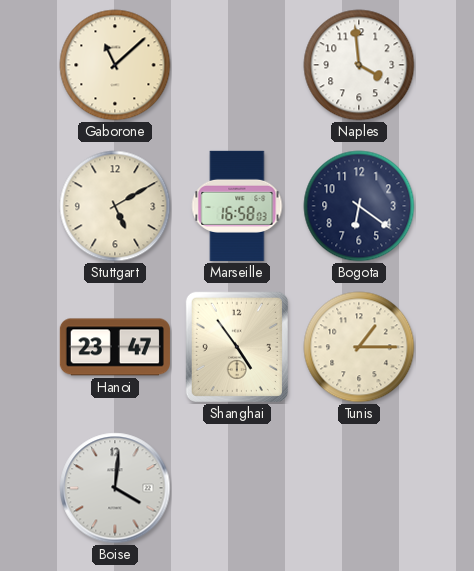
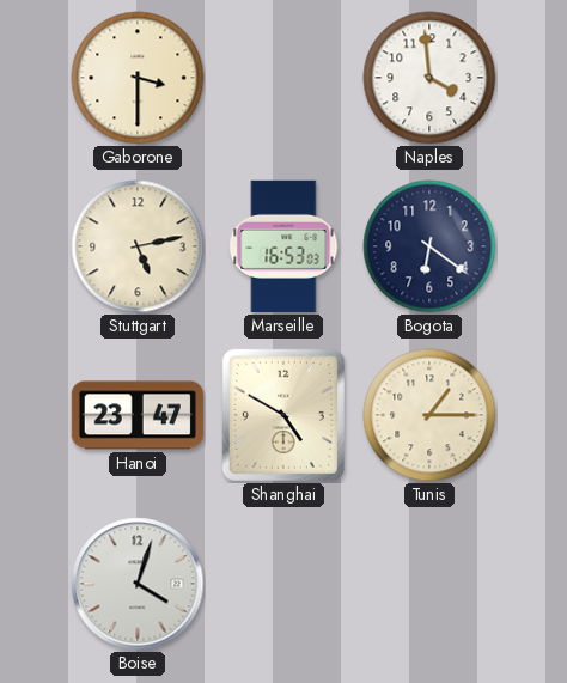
Gaborone: 11:08 -> 3:30 (138, 78)
Stuttgart: 5:10 -> 5:13 (138, 246)
Marseille: 16:58 -> 16:53 (283, 246)
Shanghai: 4:54 -> 4:50 (283, 415)
Boise: 4:01 -> 4:03 (138, 584)
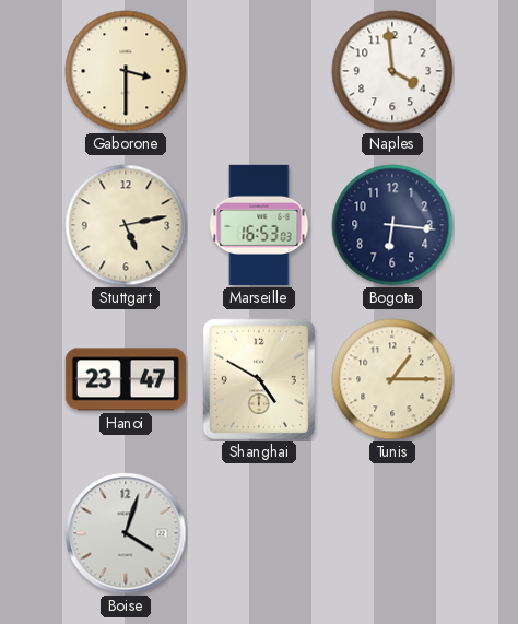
Bogota: 6:21 -> 6:16 (392, 225)
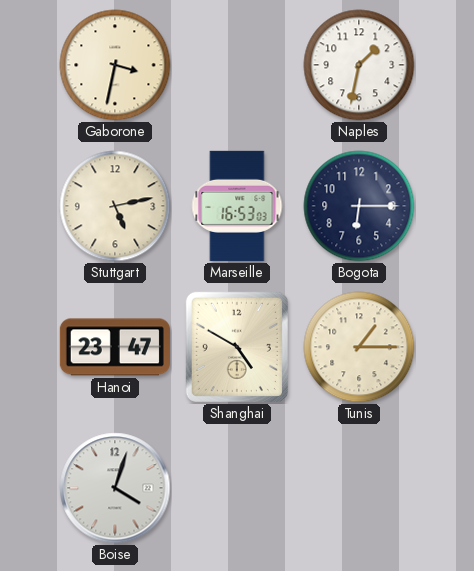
Gaborone: 3:30 -> 3:32 (115, 65)
Naples: 3:59 -> 1:32 (359, 65)
Bogota: 6:16 -> 6:15 (359, 206)
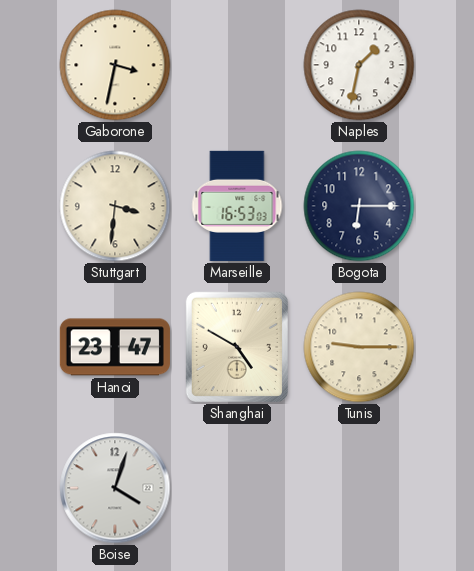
Stuttgart: 5:13 -> 3:31 (115, 206)
Tunis: 1:15 -> 9:15 (359, 347)
